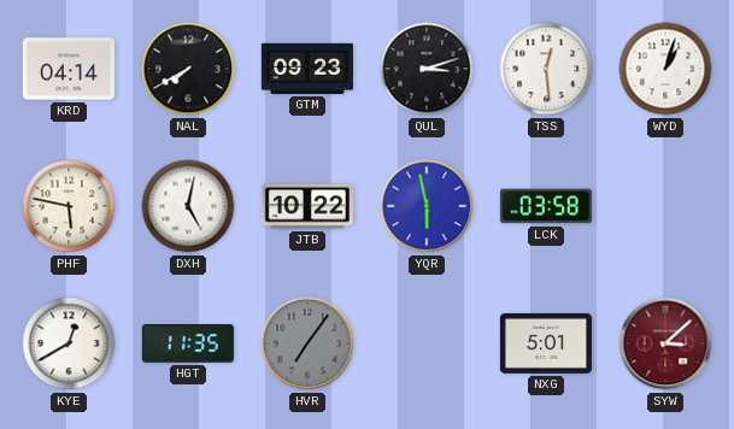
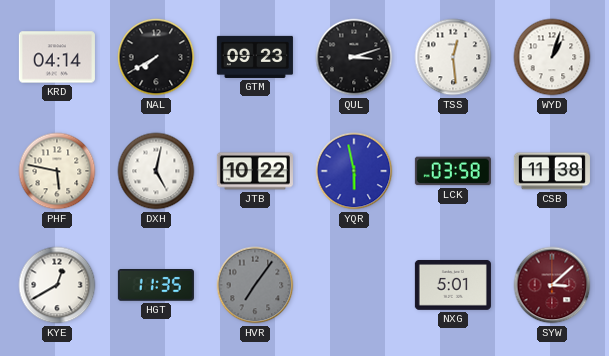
CSB: none -> 11:38 (552, 171)
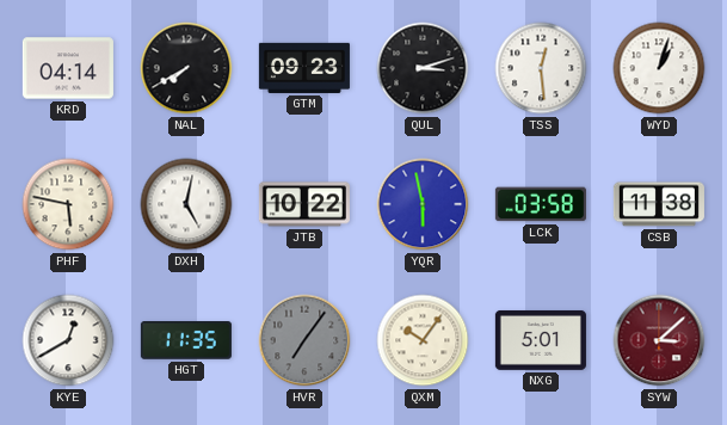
QXM: none -> 10:06 (423, 340)
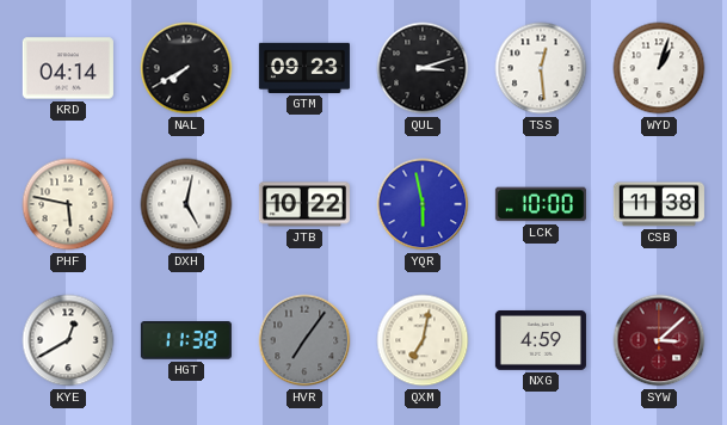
LCK: 03:58 -> 10:00 (541, 204)
HGT: 11:35 -> 11:38 (186, 341)
QXM: 10:06 -> 7:02 (423, 340)
NXG: 5:01 -> 4:59 (541, 340)
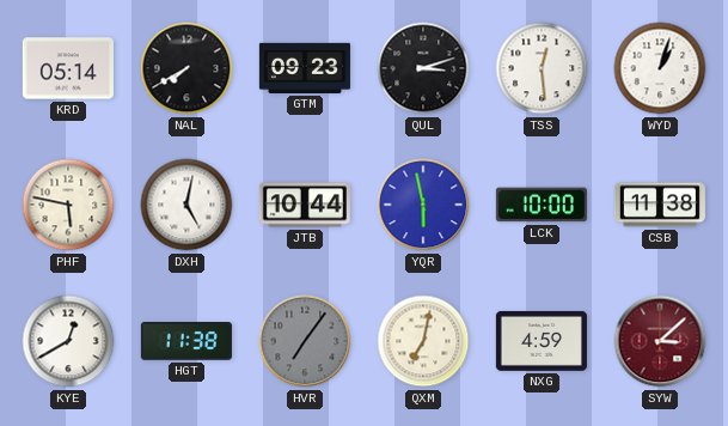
KRD: 04:14 -> 05:14 (68, 68)
JTB: 10:22 -> 10:44 (305, 205)
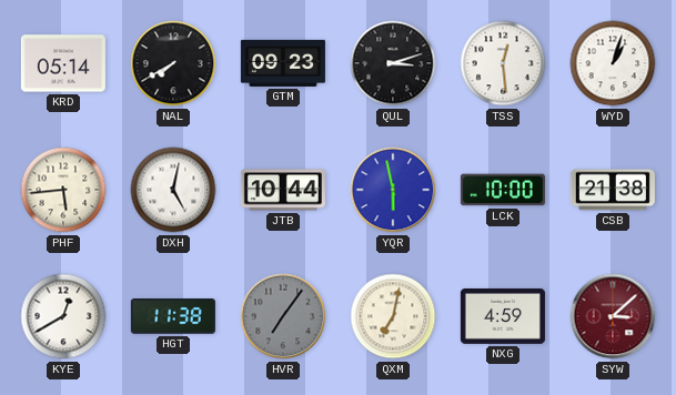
PHF: 5:47 -> 5:44 (63, 190)
CSB: 11:38 -> 21:38 (613, 190)
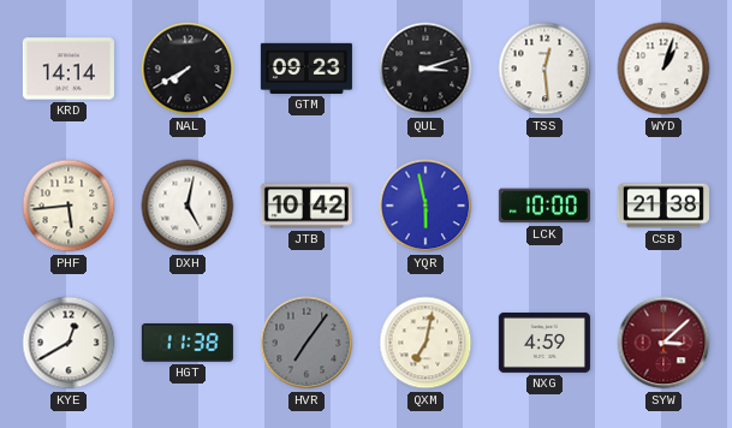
KRD: 05:14 -> 14:14 (69, 69)
JTB: 10:44 -> 10:42 (307, 206)
